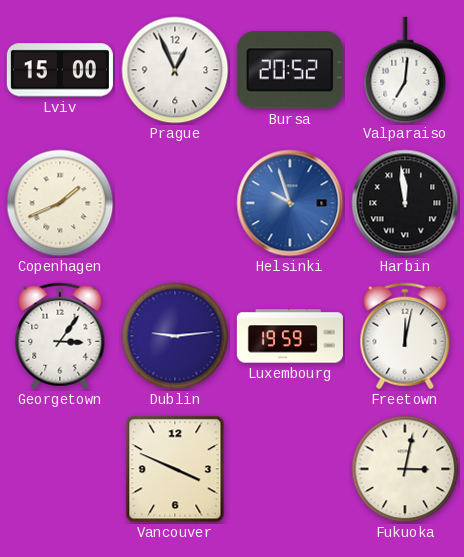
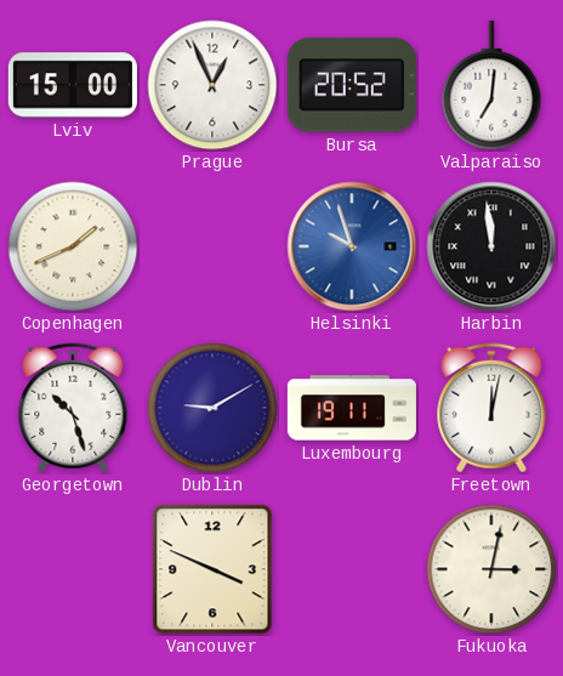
Georgetown: 3:06 -> 10:27 (73, 408)
Dublin: 9:14 -> 9:10 (212, 408)
Luxembourg: 19:59 -> 19:11 (352, 408)
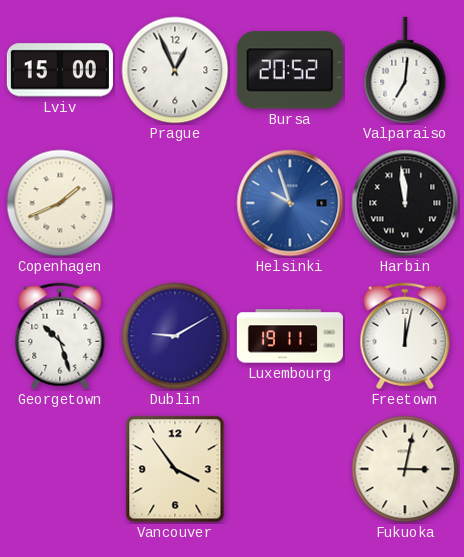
Vancouver: 3:49 -> 3:54 (175, 469)
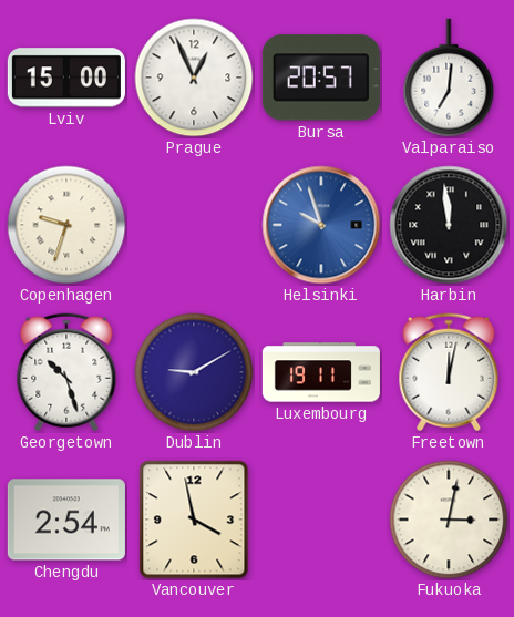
Bursa: 20:52 -> 20:57 (321, 78)
Copenhagen: 1:41 -> 9:33 (66, 225)
Chengdu: none -> 2:54 (66, 520)
Vancouver: 3:54 -> 3:58 (194, 520)
